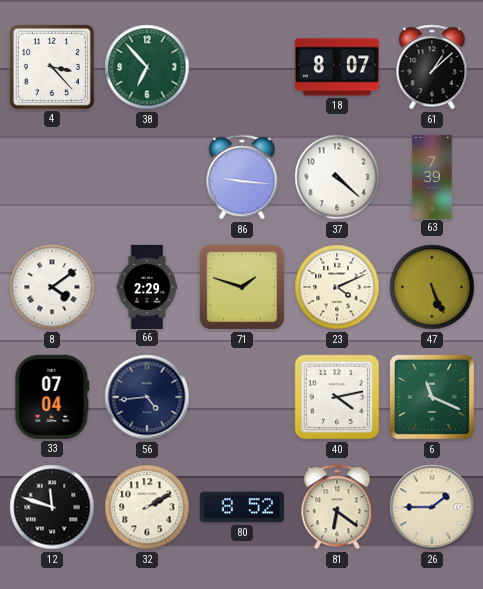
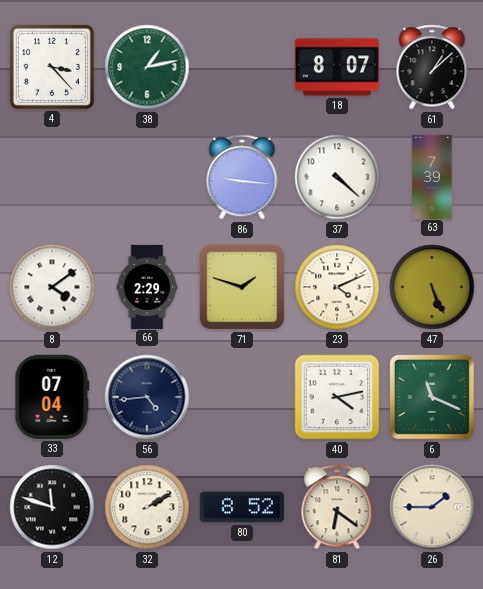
38: 6:53 -> 1:13 (147, 67)
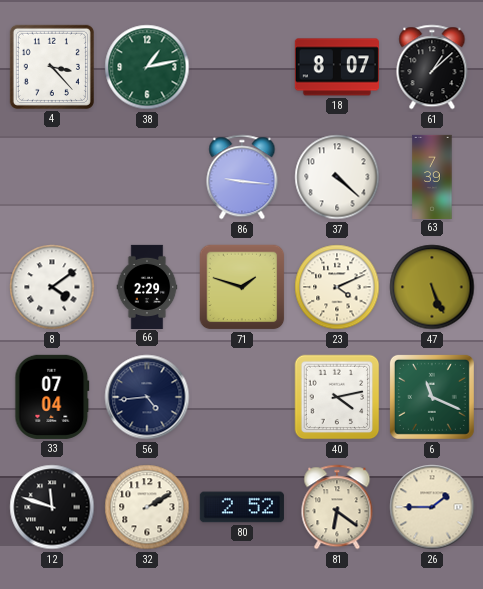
80: 8:52 -> 2:52 (242, 507)
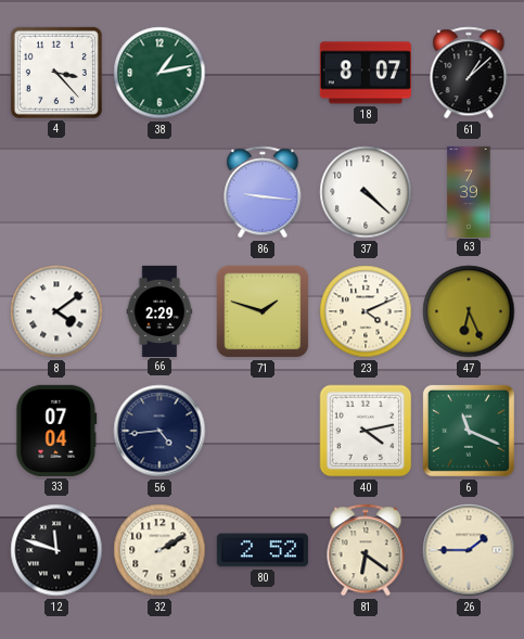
47: 5:26 -> 6:26 (469, 311)
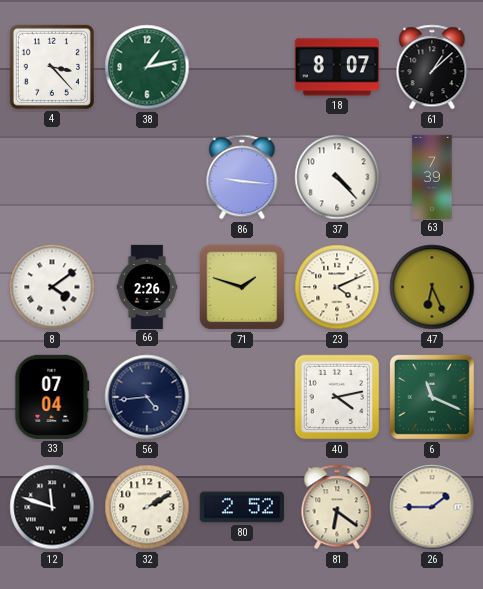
37: 4:22 -> 4:23 (337, 177)
66: 2:29 -> 2:26 (147, 286)
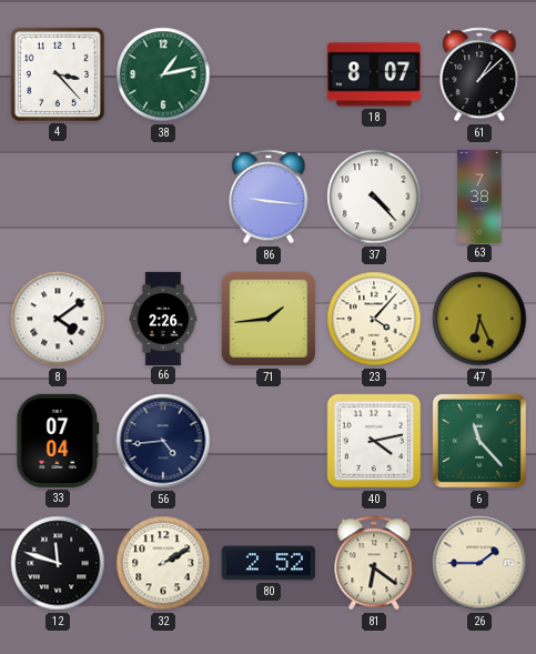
63: 7:39 -> 7:38 (479, 195)
71: 1:48 -> 1:44 (269, 319)
23: 4:11 -> 4:07 (374, 319)
6: 11:19 -> 11:23 (479, 441)
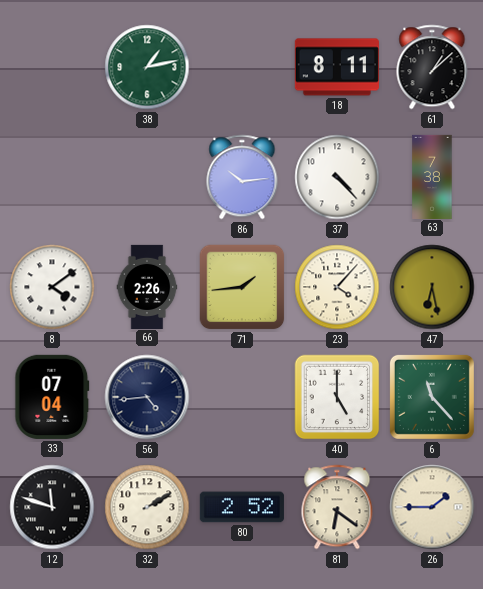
4: 3:23 -> none (58, 74)
18: 8:07 -> 8:11 (337, 67)
86: 9:16 -> 10:14 (242, 177)
47: 6:26 -> 6:28 (432, 287)
40: 4:13 -> 5:00 (337, 397)
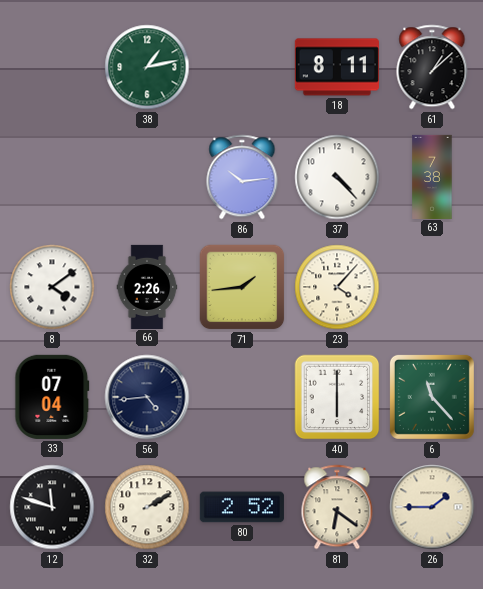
47: 6:28 -> none (432, 287)
40: 5:00 -> 6:00 (337, 397)
